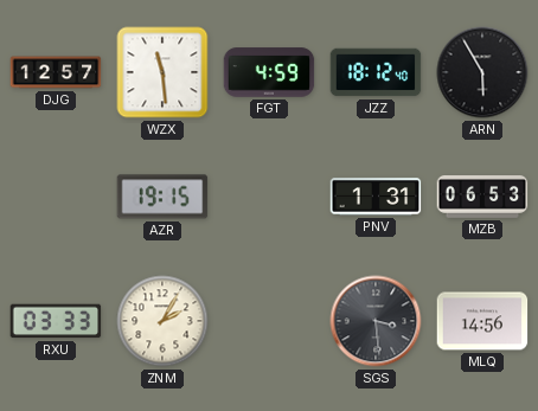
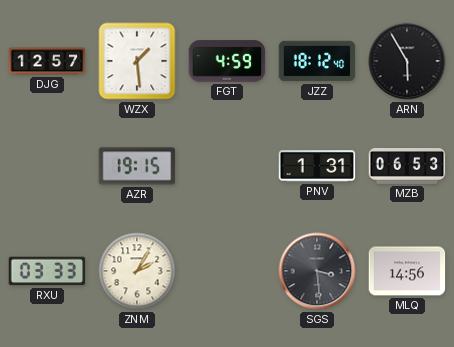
WZX: 11:29 -> 1:29 (137, 61)
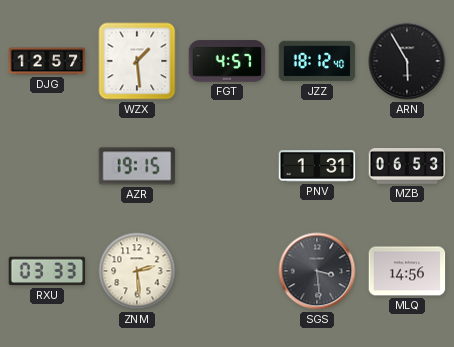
FGT: 4:59 -> 4:57 (227, 61)
ZNM: 2:05 -> 2:29 (137, 271)
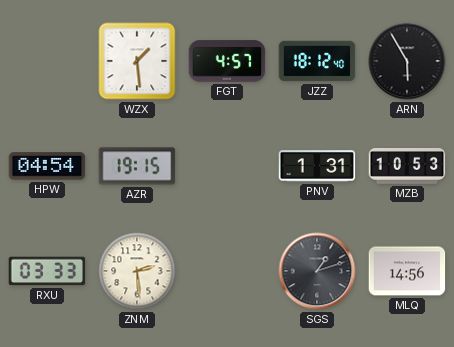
DJG: 12:57 -> none (47, 61)
HPW: none -> 04:54 (47, 166)
MZB: 06:53 -> 10:53 (407, 167)
SGS: 3:29 -> 1:12 (317, 271)
